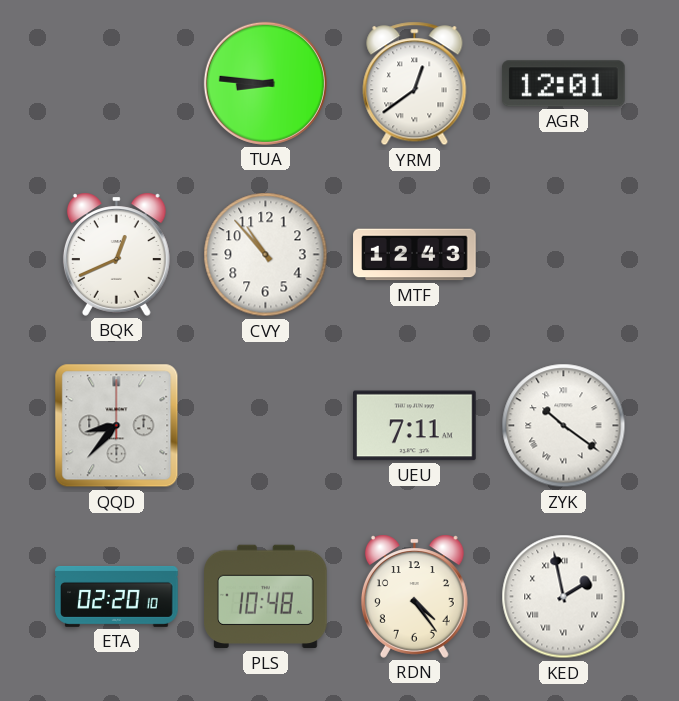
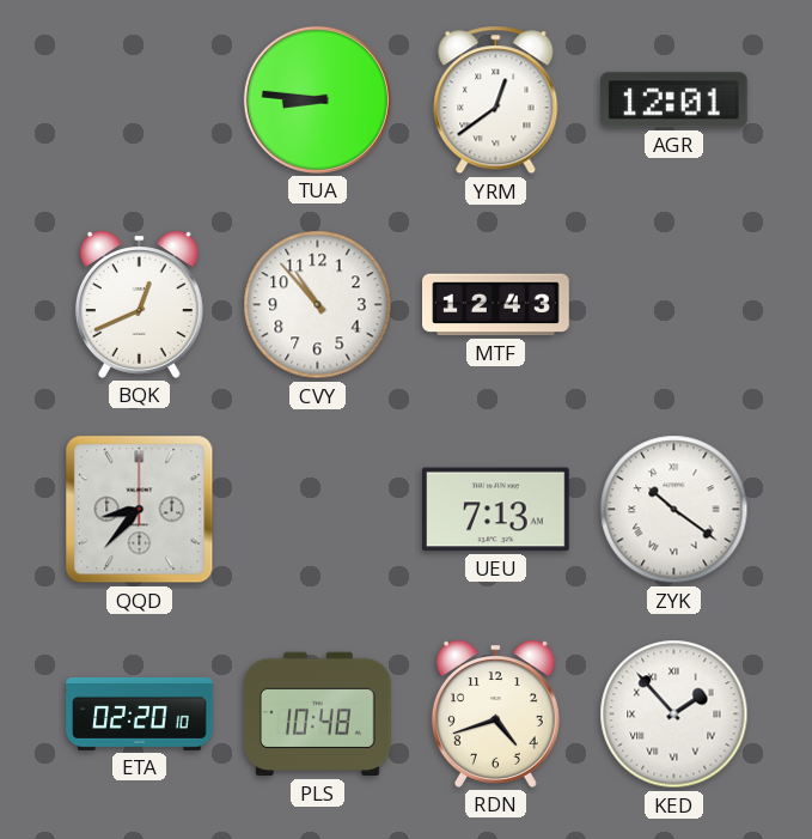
UEU: 7:11 -> 7:13 (496, 510)
RDN: 4:24 -> 4:42 (495, 713)
KED: 1:58 -> 1:53 (674, 715)
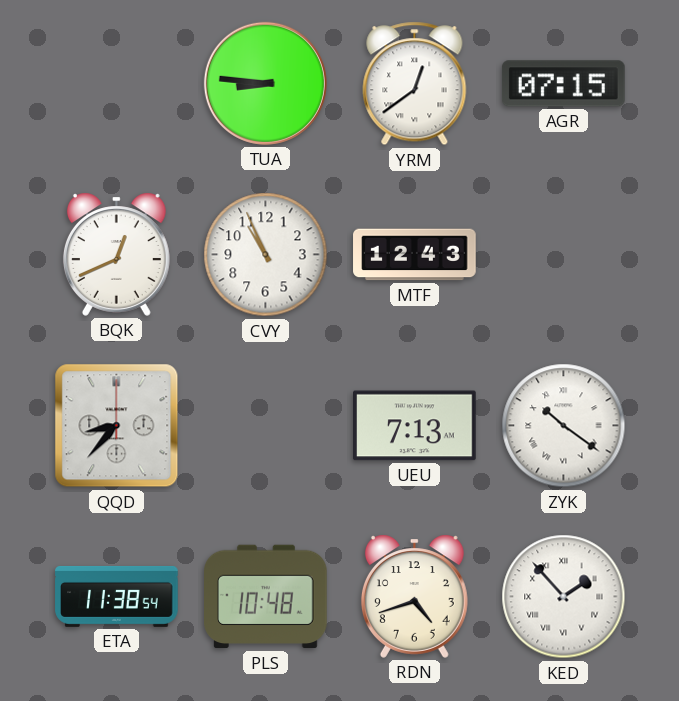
AGR: 12:01 -> 07:15 (563, 84)
CVY: 10:53 -> 10:56 (266, 255)
ETA: 02:20 -> 11:38 (117, 596)
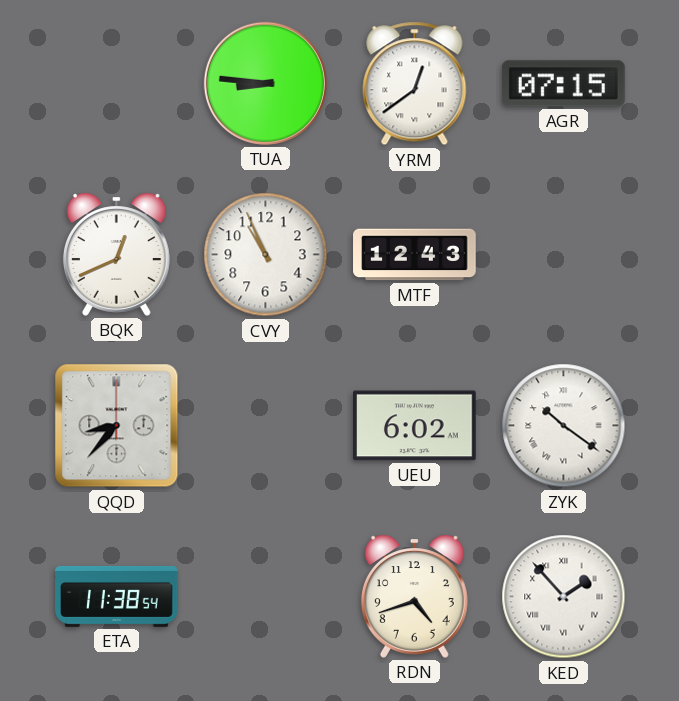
UEU: 7:13 -> 6:02 (415, 426)
PLS: 10:48 -> none (266, 597)
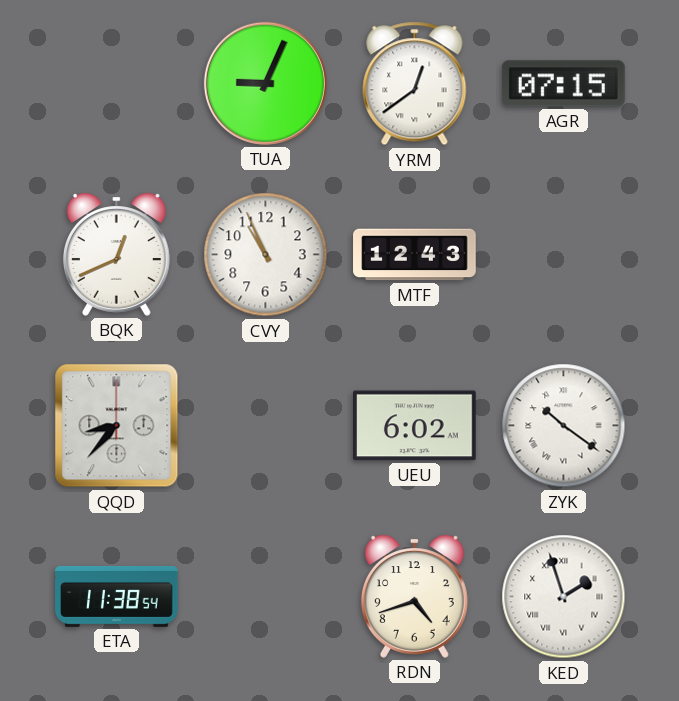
TUA: 8:46 -> 9:04 (265, 83)
KED: 1:53 -> 1:57 (564, 597)
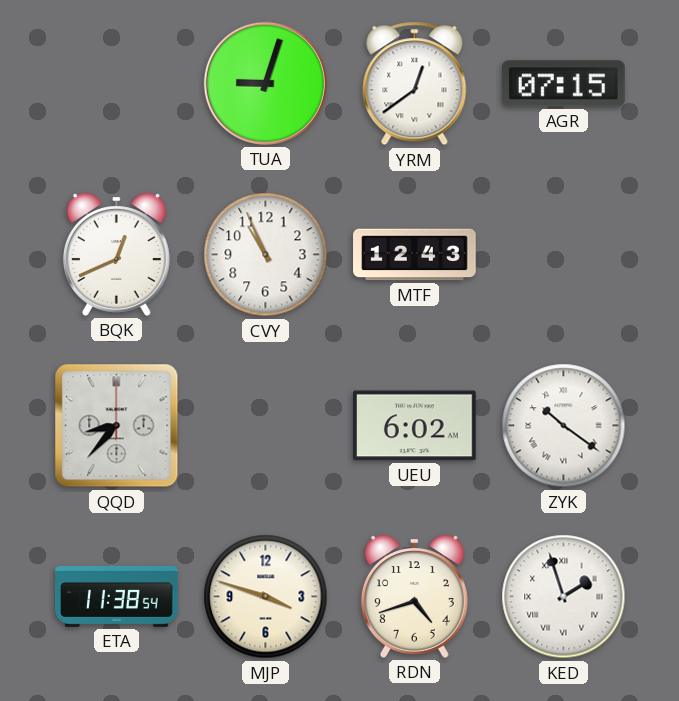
TUA: 9:04 -> 9:03 (265, 83)
MJP: none -> 3:48 (266, 597)
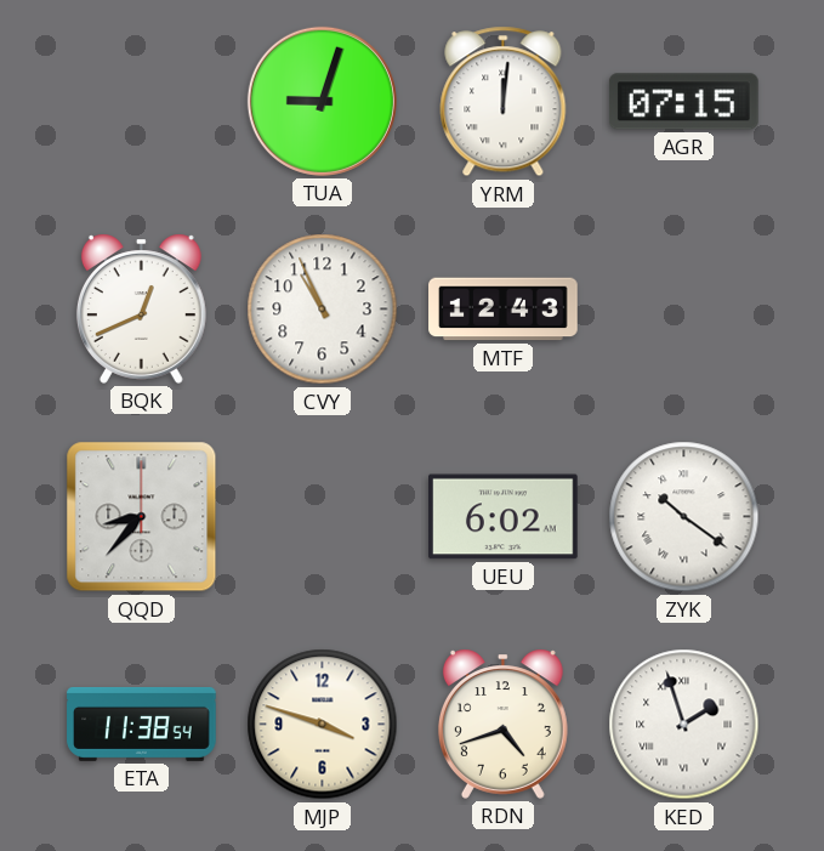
YRM: 12:39 -> 12:01 (504, 102)
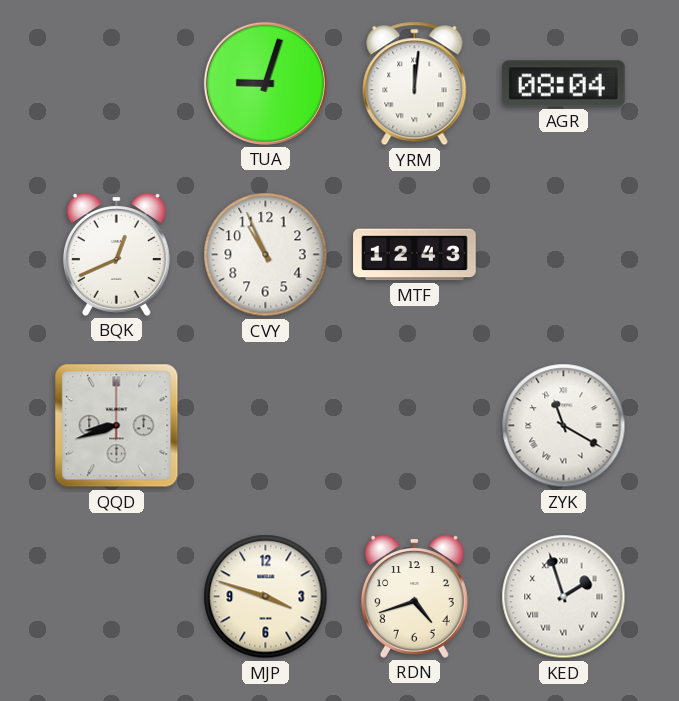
AGR: 07:15 -> 08:04 (563, 84)
QQD: 8:37 -> 8:42 (117, 426)
UEU: 6:02 -> none (504, 517)
ZYK: 10:21 -> 11:20 (564, 426)
ETA: 11:38 -> none (142, 724)
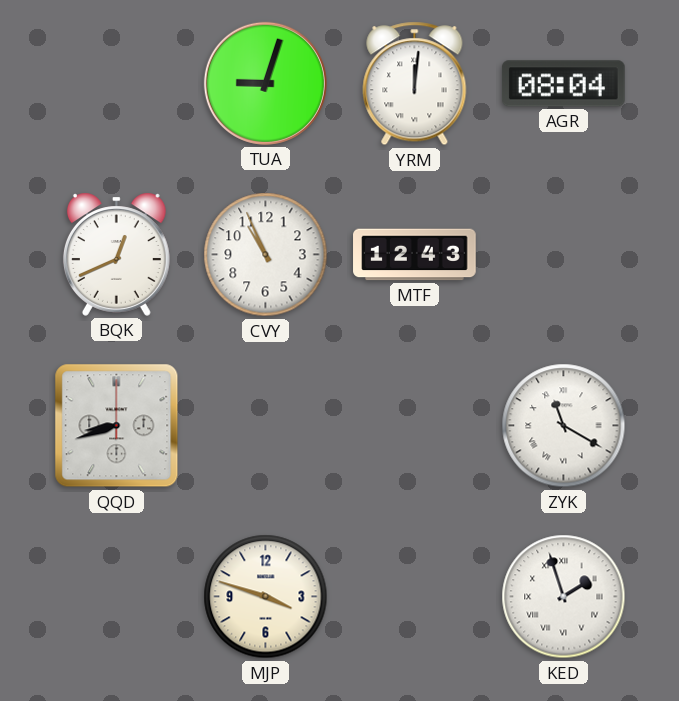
RDN: 4:42 -> none (414, 596)
